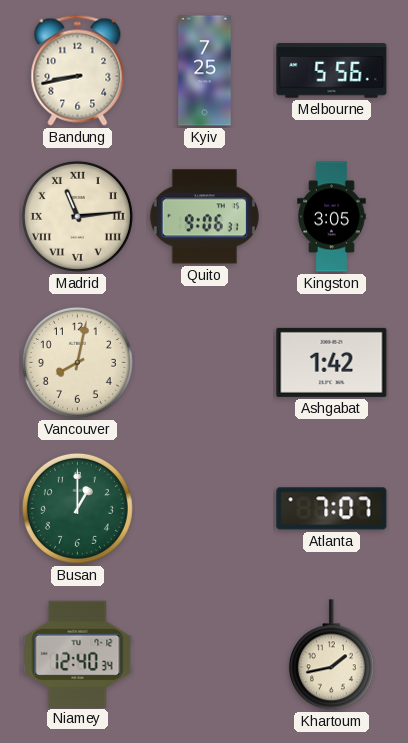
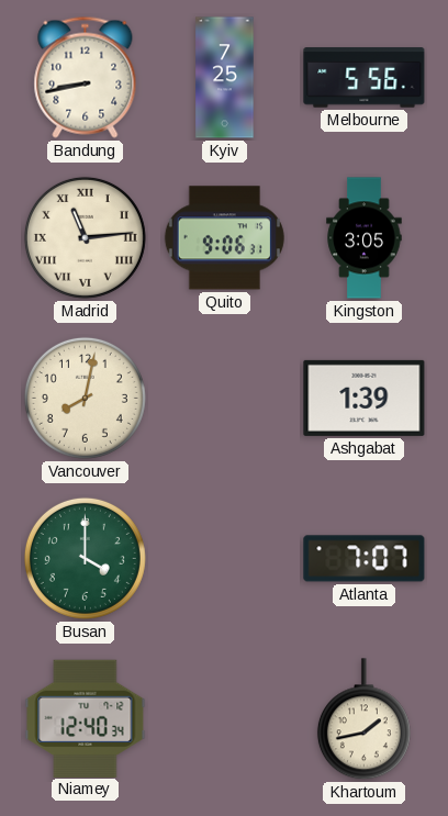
Ashgabat: 1:42 -> 1:39 (365, 398)
Busan: 1:00 -> 4:00 (85, 558)
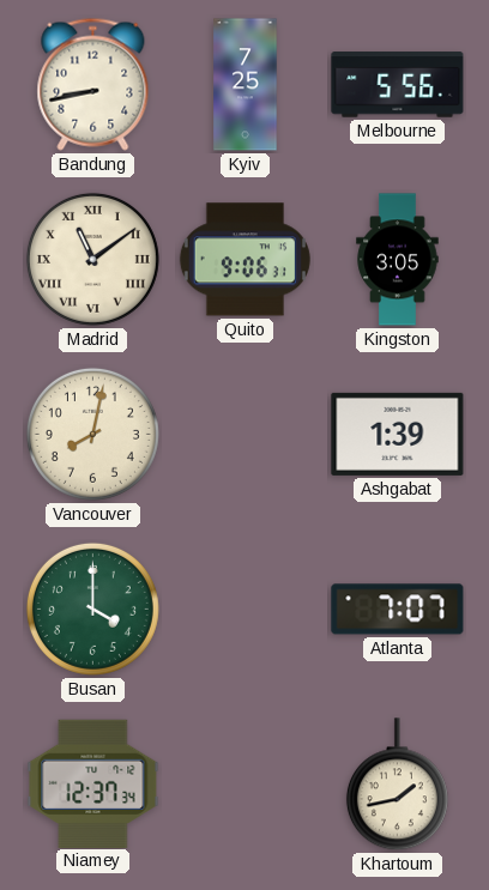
Madrid: 11:14 -> 11:09 (92, 259)
Niamey: 12:40 -> 12:37 (93, 783)
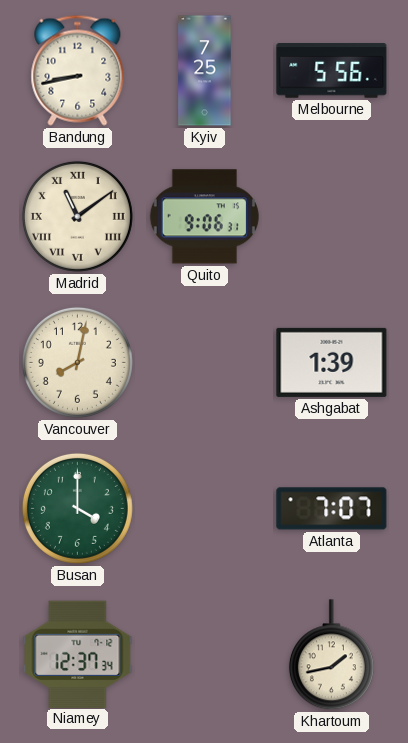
Kingston: 3:05 -> none (398, 260)
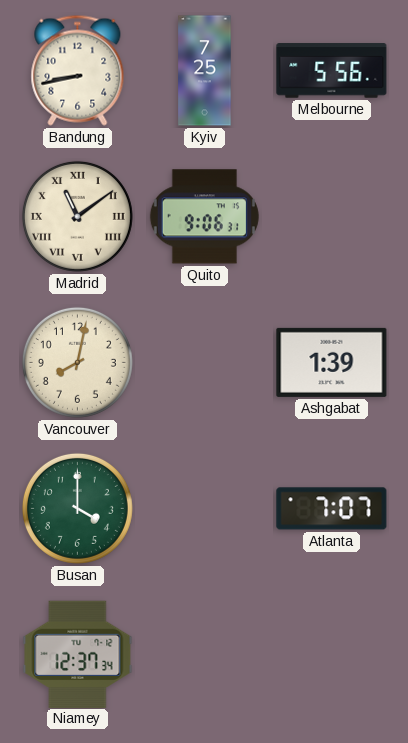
Khartoum: 1:43 -> none (331, 655)
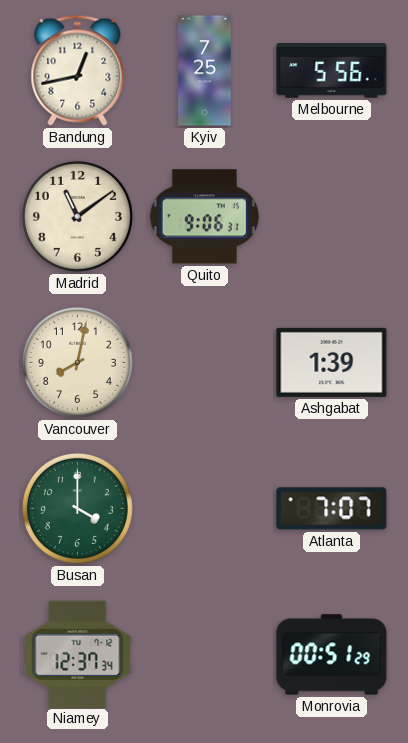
Bandung: 8:43 -> 12:43 (78, 70)
Madrid numerals: Roman -> Arabic (77, 216)
Monrovia: none -> 00:51 (332, 655)
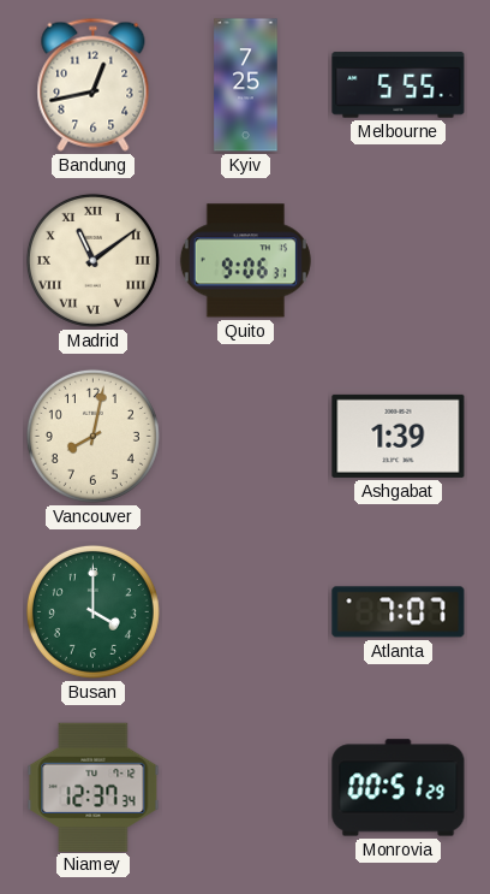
Melbourne: 5:56 -> 5:55 (399, 85)
Madrid numerals: Arabic -> Roman (92, 260)
